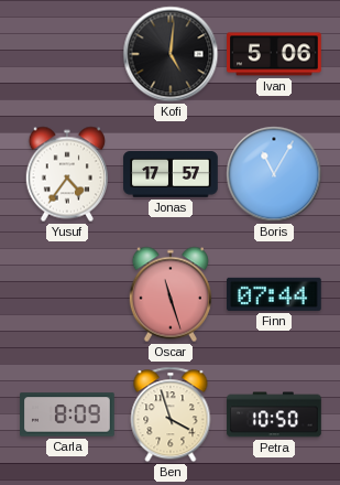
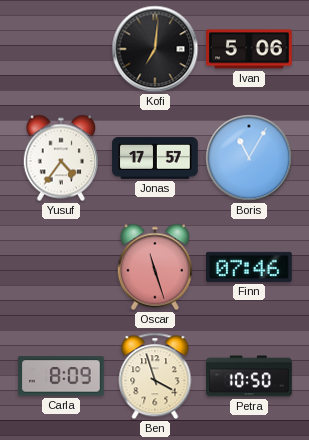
Kofi: 5:01 -> 7:01 (155, 49)
Finn: 07:44 -> 07:46 (250, 267)
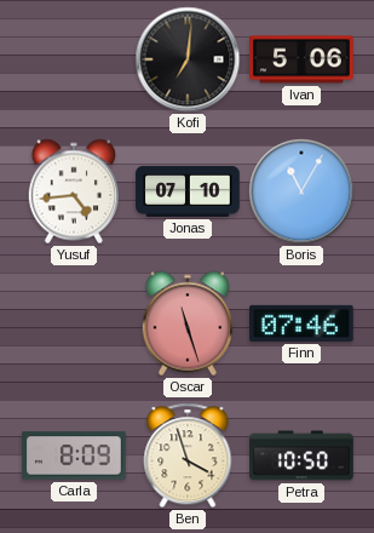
Yusuf: 4:36 -> 4:44 (73, 191)
Jonas: 17:57 -> 07:10 (188, 191)
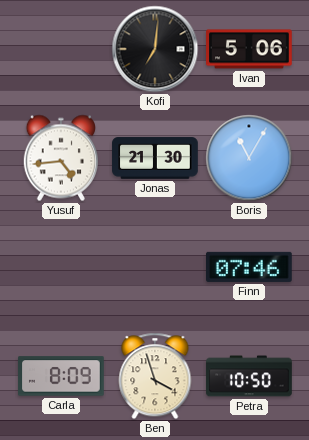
Jonas: 07:10 -> 21:30 (155, 158)
Oscar: 11:27 -> none (186, 323)
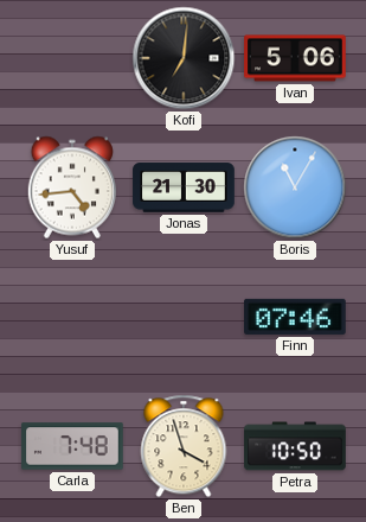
Carla: 8:09 -> 7:48 (72, 446)
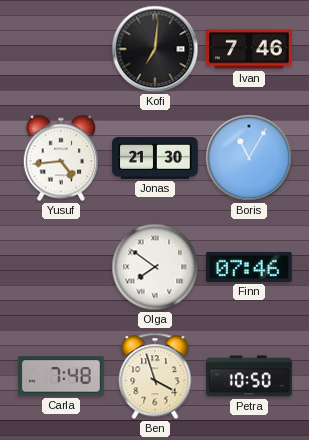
Ivan: 5:06 -> 7:46 (249, 49)
Olga: none -> 7:51 (155, 267)
